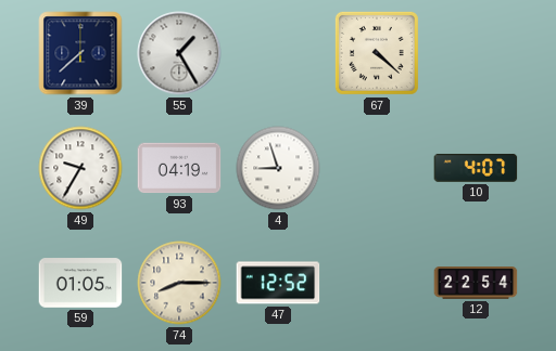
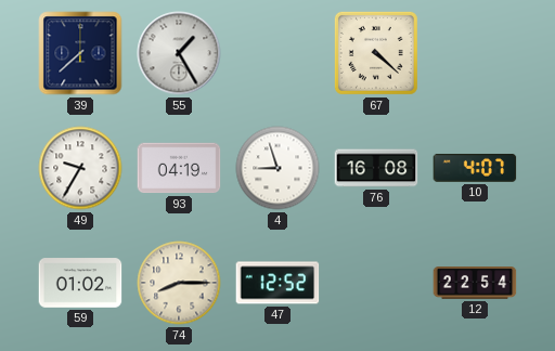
76: none -> 16:08 (376, 168)
59: 01:05 -> 01:02 (80, 283)
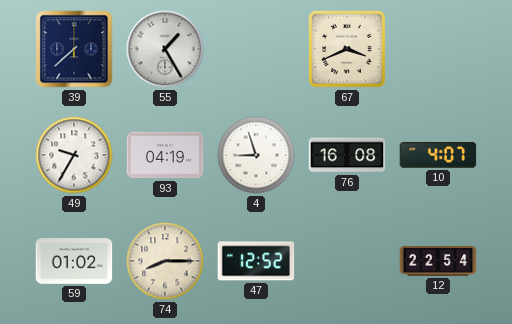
67: 4:22 -> 3:41 (347, 49)
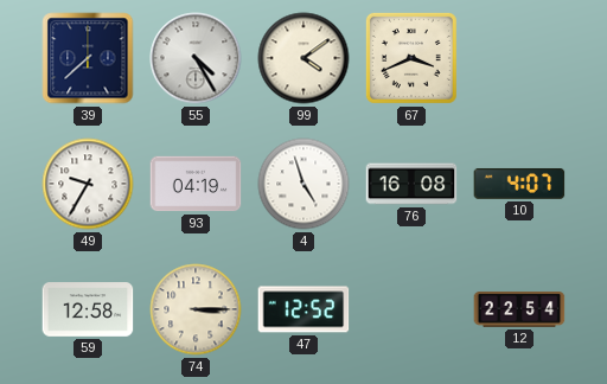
55: 1:25 -> 4:25 (196, 58)
99: none -> 4:09 (303, 58)
4: 8:57 -> 4:57 (303, 184)
59: 01:02 -> 12:58 (88, 309)
74: 8:15 -> 3:15 (196, 309)
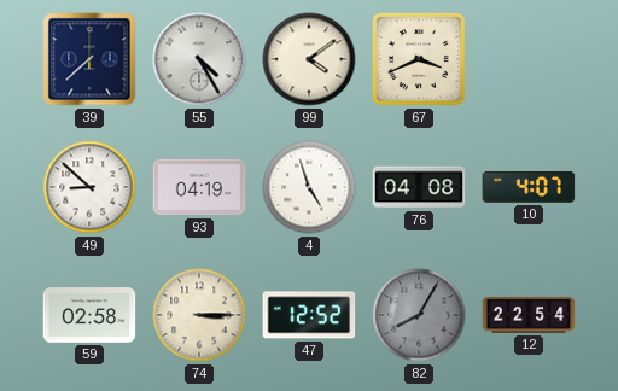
49: 9:35 -> 8:52 (89, 187)
76: 16:08 -> 04:08 (419, 187)
59: 12:58 -> 02:58 (89, 315)
82: none -> 8:05 (419, 315)
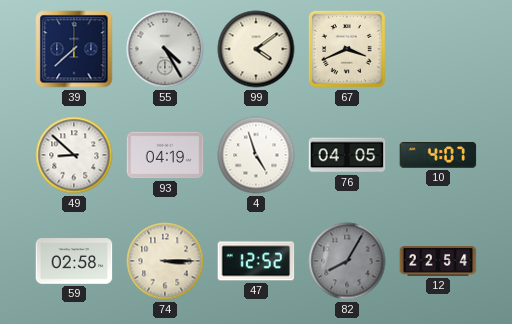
76: 04:08 -> 04:05 (347, 155)
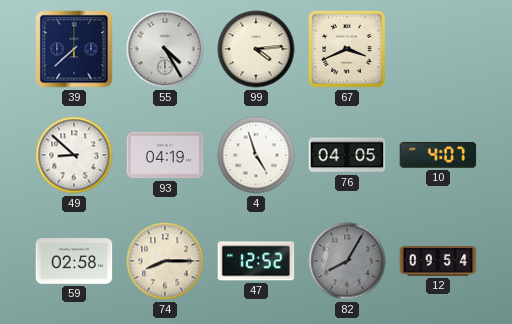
99: 4:09 -> 4:14 (256, 49)
74: 3:15 -> 8:15 (165, 261)
12: 22:54 -> 09:54 (438, 261)
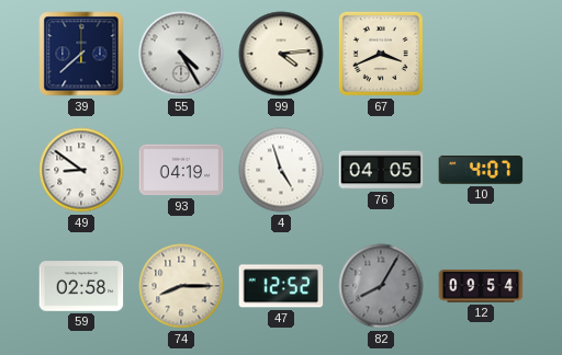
49: 8:52 -> 8:51 (81, 170)
